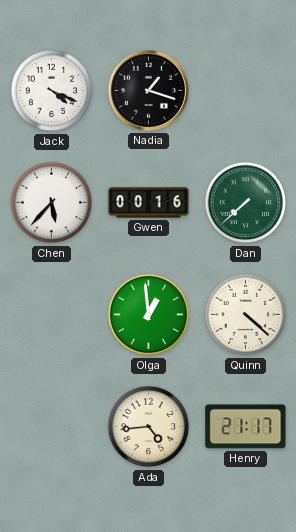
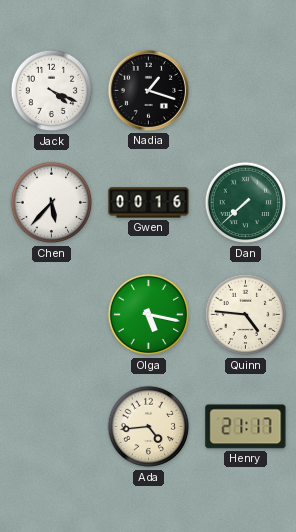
Olga: 12:59 -> 5:17 (149, 315)
Quinn: 4:22 -> 4:46 (246, 315)
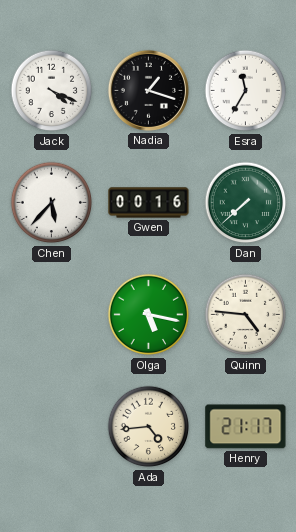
Esra: none -> 11:35 (246, 91)
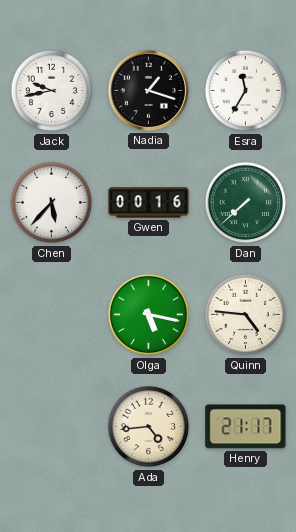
Jack: 4:19 -> 9:43 (52, 91)
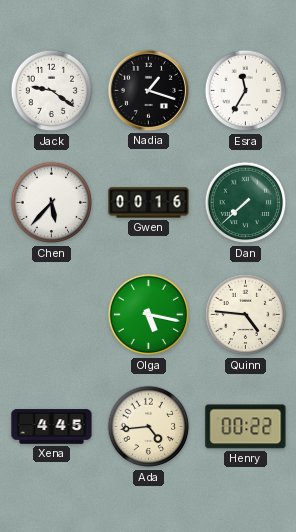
Jack: 9:43 -> 9:21 (52, 91)
Xena: none -> 4:45 (52, 427)
Henry: 21:17 -> 00:22 (246, 427)
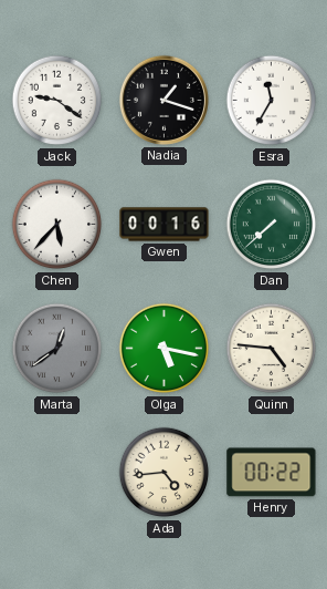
Marta: none -> 12:39 (57, 349)
Xena: 4:45 -> none (52, 427)
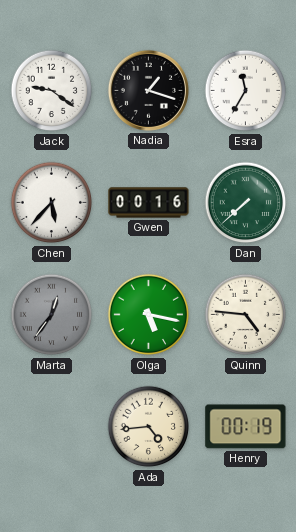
Marta: 12:39 -> 12:36 (52, 315)
Henry: 00:22 -> 00:19 (246, 427)
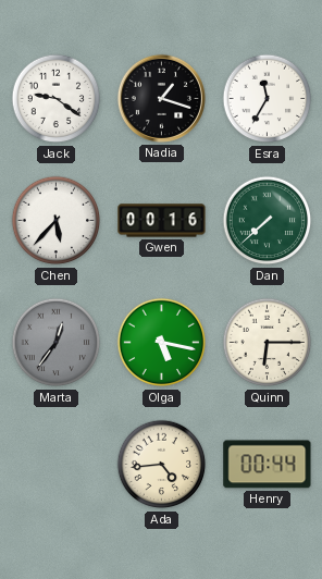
Quinn: 4:46 -> 6:15 (268, 343)
Henry: 00:19 -> 00:44 (268, 465)
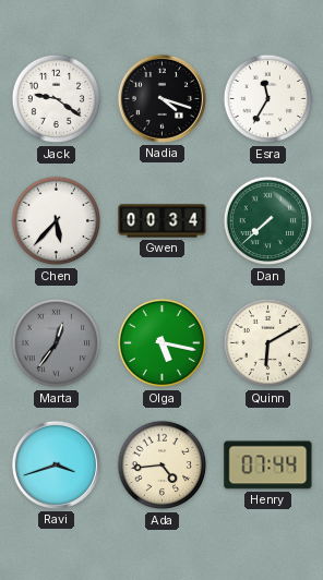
Nadia: 1:18 -> 4:18 (161, 98)
Gwen: 00:16 -> 00:34 (163, 221)
Quinn: 6:15 -> 6:10 (268, 343)
Ravi: none -> 3:42 (56, 464)
Henry: 00:44 -> 07:44 (268, 466)
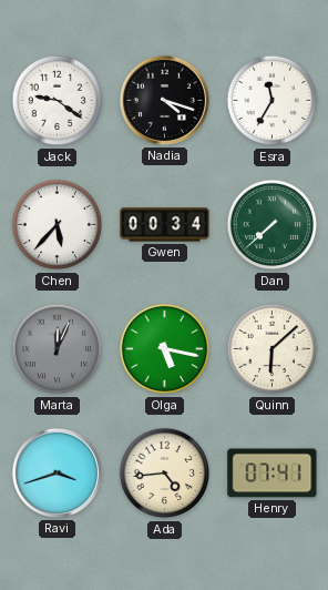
Marta: 12:36 -> 12:04 (58, 349)
Quinn: 6:10 -> 6:08 (273, 349)
Henry: 07:44 -> 07:41 (273, 474)
